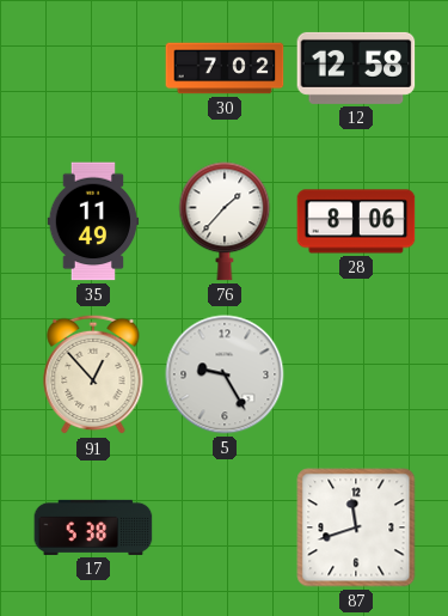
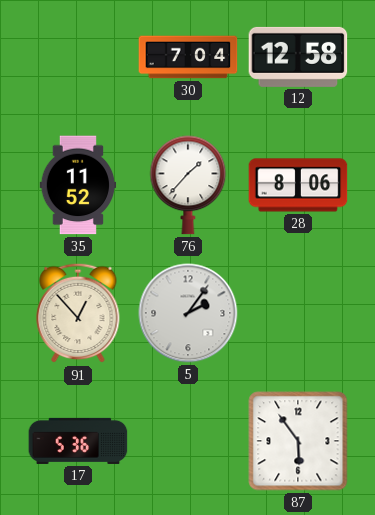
30: 7:02 -> 7:04 (188, 57)
35: 11:49 -> 11:52 (78, 185)
5: 9:25 -> 2:06 (188, 313)
17: 5:38 -> 5:36 (78, 441)
87: 11:42 -> 5:54 (298, 441)
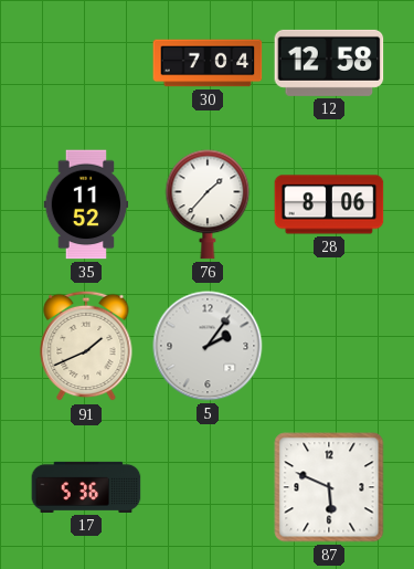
91: 12:53 -> 1:41 (86, 346)
87: 5:54 -> 5:49 (329, 487)
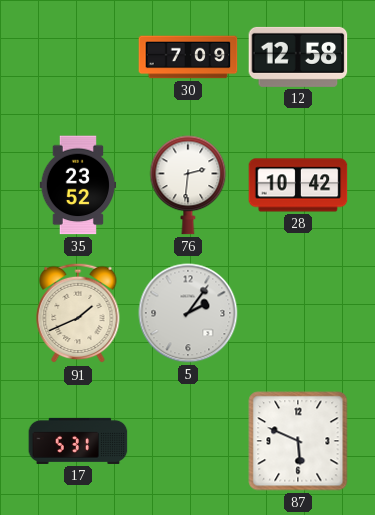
30: 7:04 -> 7:09 (188, 57)
35: 11:52 -> 23:52 (78, 185)
76: 1:37 -> 2:31 (188, 185)
28: 8:06 -> 10:42 (298, 185)
17: 5:36 -> 5:31 (78, 441)
